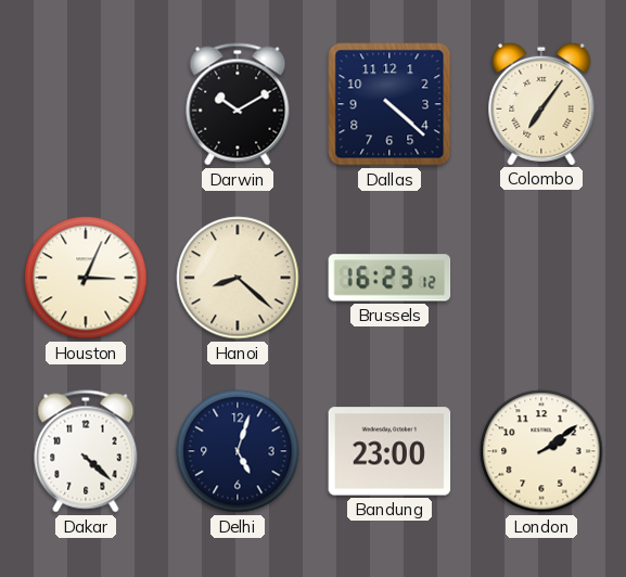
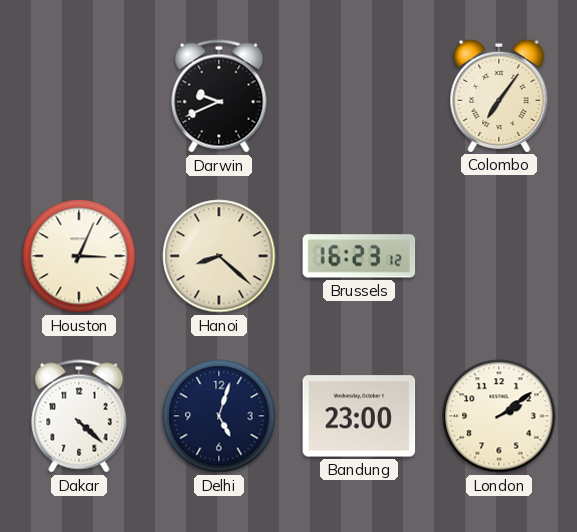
Darwin: 10:10 -> 9:41 (219, 96)
Dallas: 4:22 -> none (389, 104)
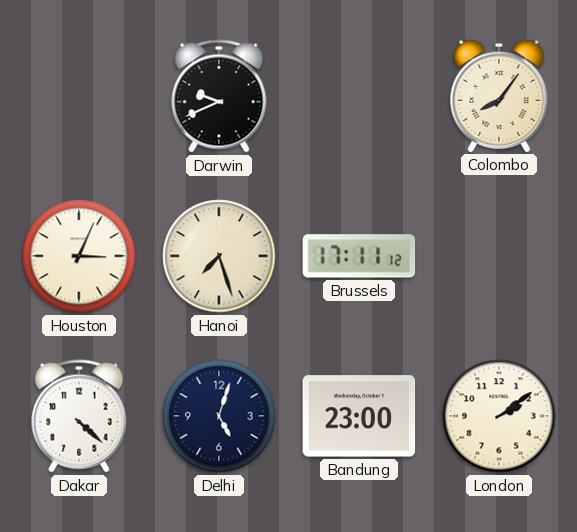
Colombo: 7:06 -> 8:06 (499, 95)
Hanoi: 8:22 -> 7:27 (219, 256)
Brussels: 16:23 -> 17:11 (359, 256)
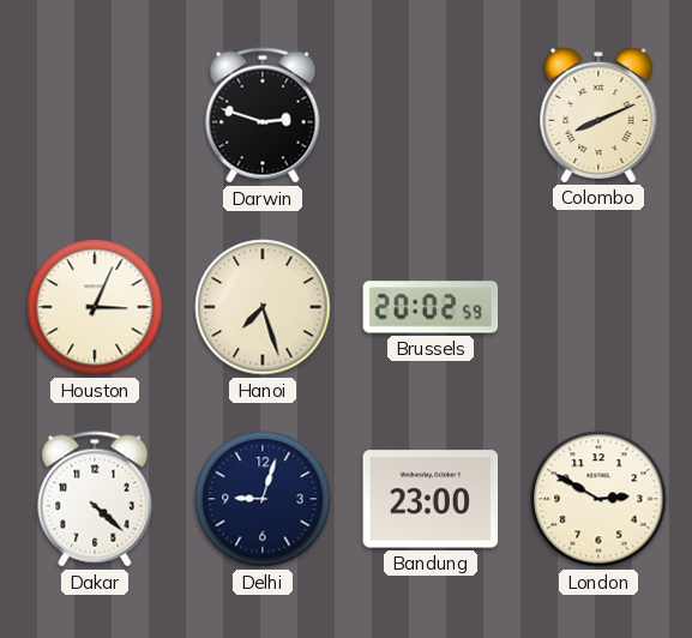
Darwin: 9:41 -> 2:48 (263, 115)
Colombo: 8:06 -> 8:11 (598, 114)
Brussels: 17:11 -> 20:02 (431, 307)
Delhi: 5:03 -> 9:03 (263, 499)
London: 2:09 -> 2:50 (598, 499)
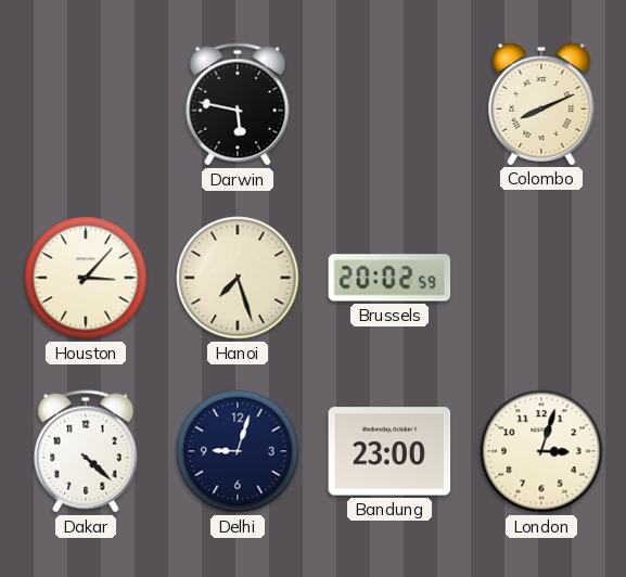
Darwin: 2:48 -> 5:47 (238, 104)
Houston: 3:04 -> 3:07 (86, 278)
London: 2:50 -> 3:03 (541, 451)
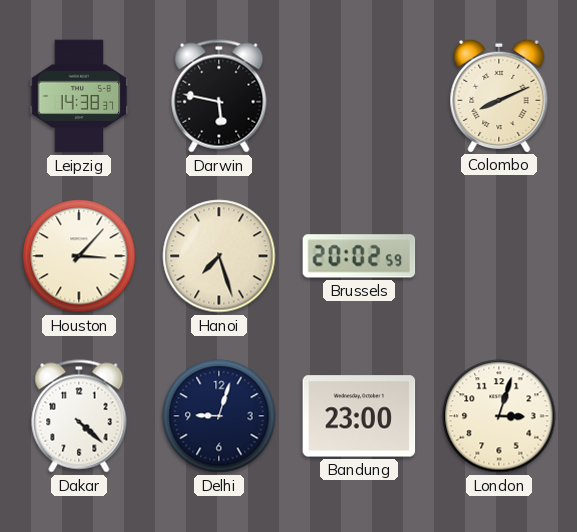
Leipzig: none -> 14:38 (79, 96)
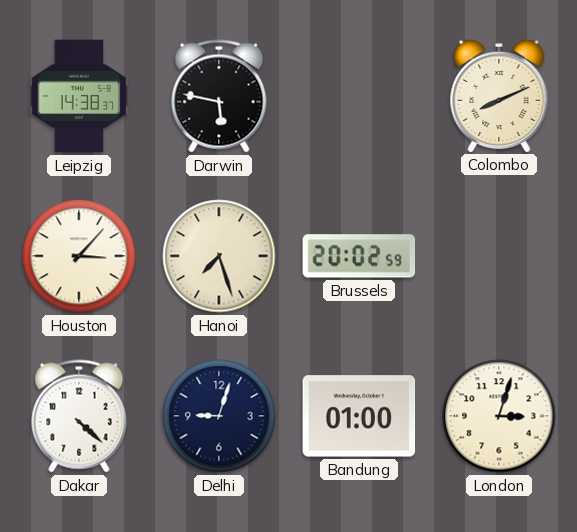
Bandung: 23:00 -> 01:00 (359, 416)
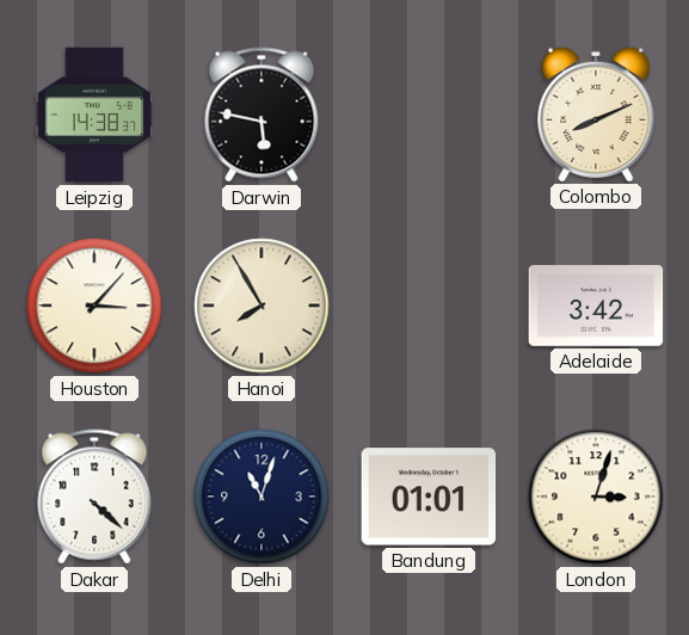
Hanoi: 7:27 -> 7:55 (262, 306)
Brussels: 20:02 -> none (359, 256)
Adelaide: none -> 3:42 (596, 307)
Delhi: 9:03 -> 11:03 (262, 497)
Bandung: 01:00 -> 01:01 (429, 497)
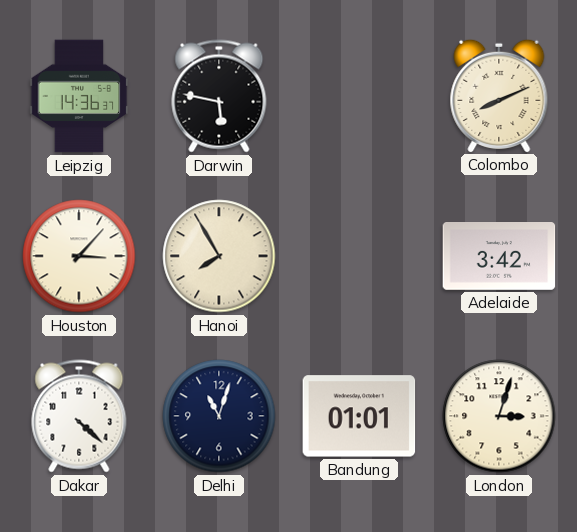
Leipzig: 14:38 -> 14:36 (79, 96)
